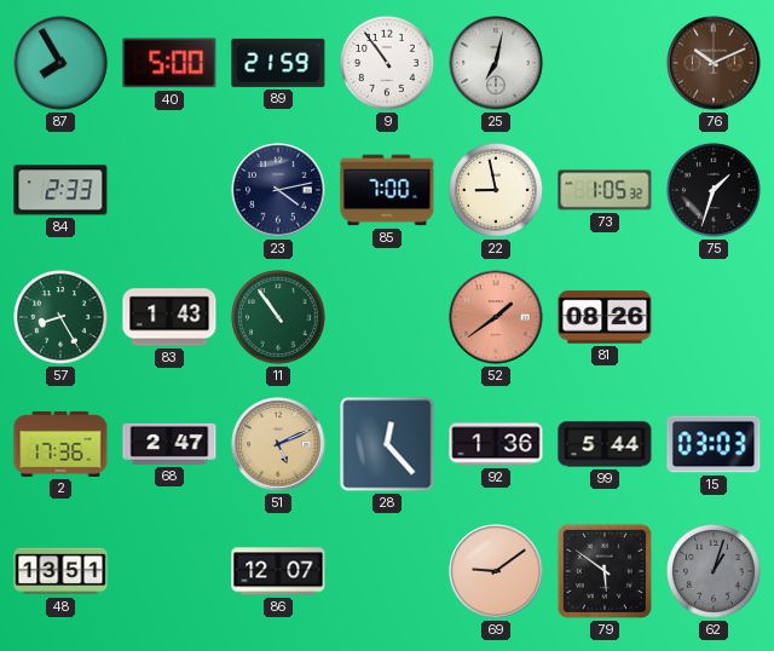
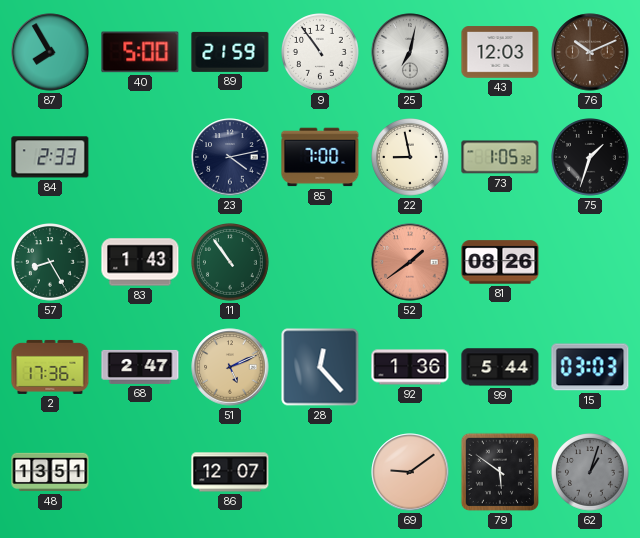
43: none -> 12:03 (500, 52)
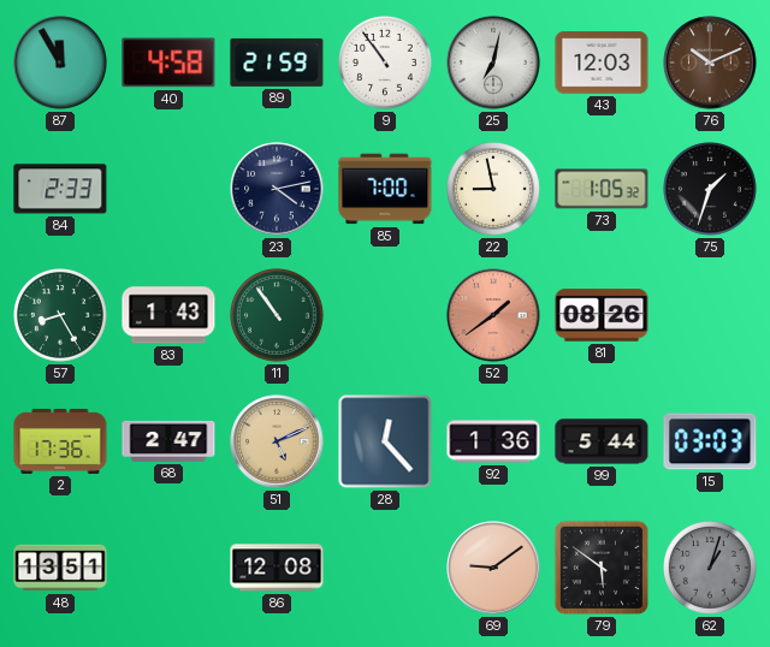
87: 7:55 -> 11:55 (60, 63)
40: 5:00 -> 4:58 (168, 63)
86: 12:07 -> 12:08 (277, 568)
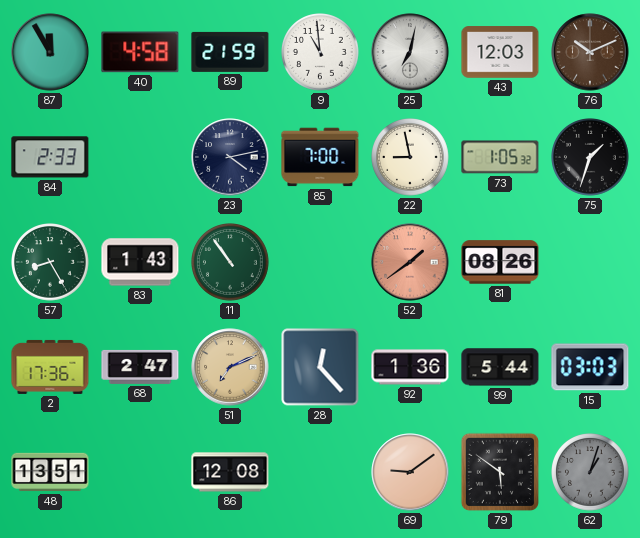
9: 10:54 -> 10:59 (321, 53)
51: 5:11 -> 7:11 (230, 367)
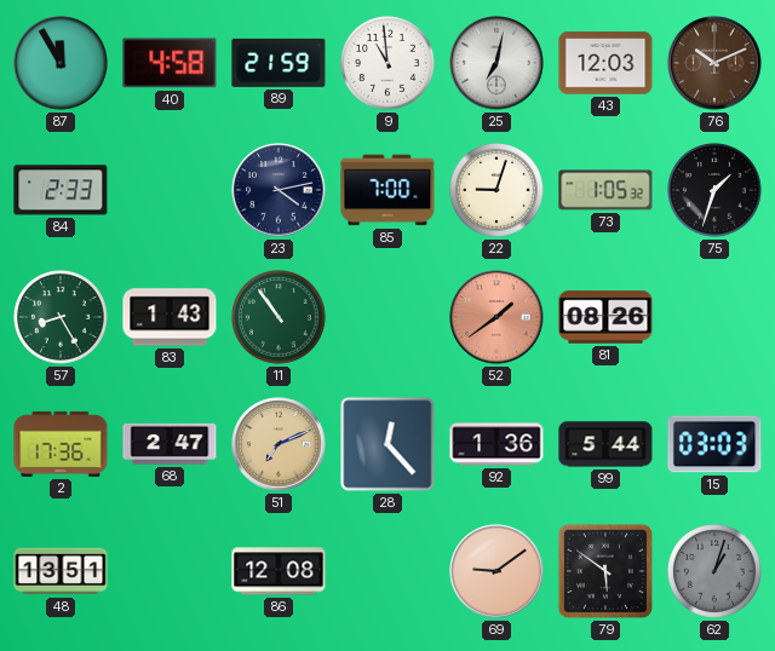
22: 8:58 -> 9:03 (498, 191)
